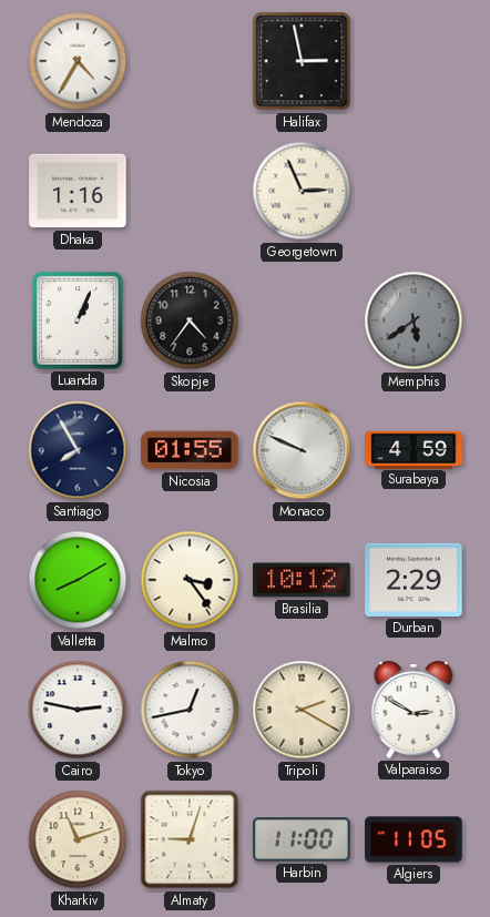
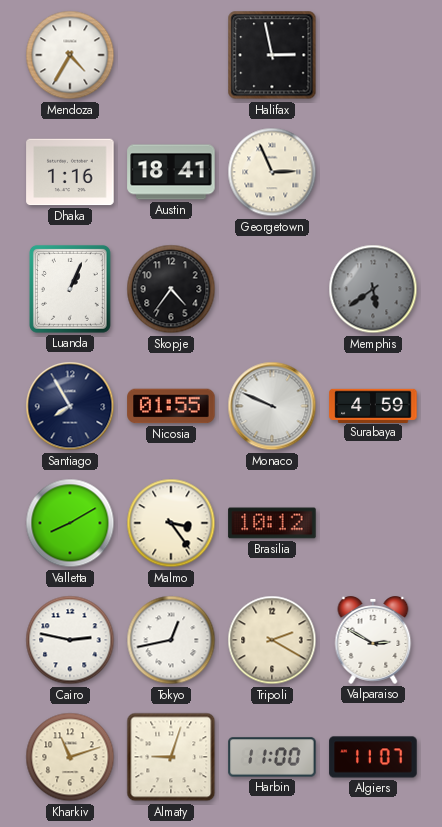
Austin: none -> 18:41 (171, 172)
Durban: 2:29 -> none (414, 580)
Algiers: 11:05 -> 11:07 (373, 757)
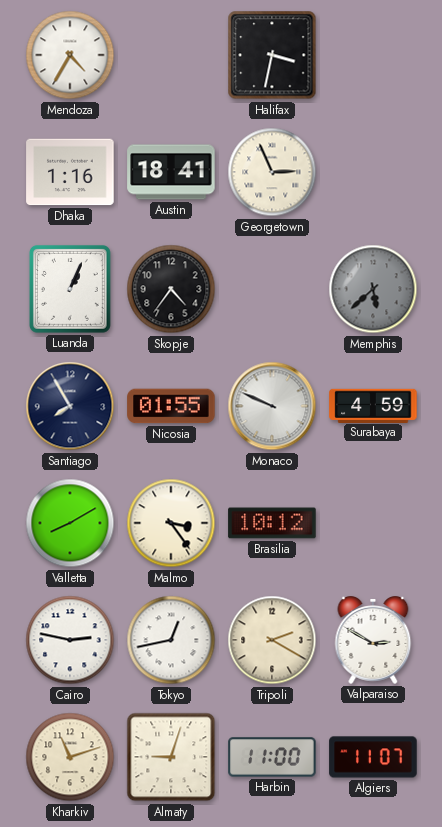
Halifax: 2:58 -> 3:32 (272, 55)
Memphis: 5:39 -> 5:38 (373, 289)
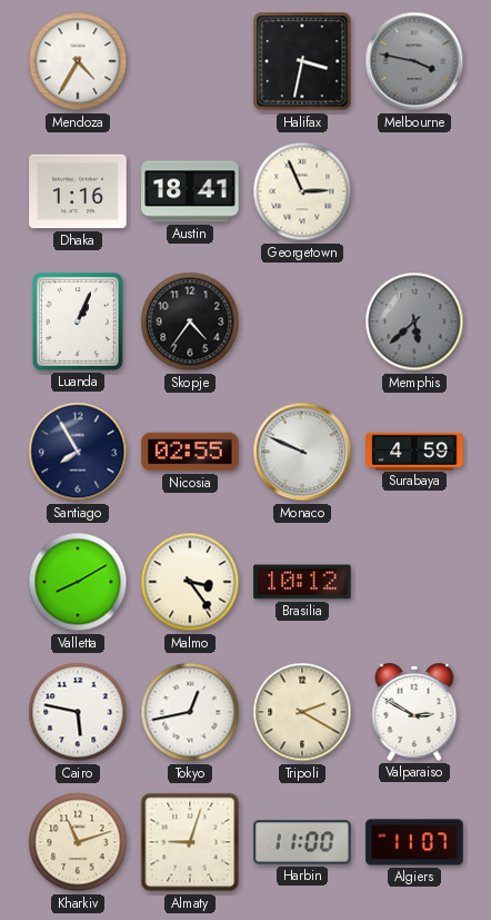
Melbourne: none -> 3:47 (414, 61)
Nicosia: 01:55 -> 02:55 (190, 452)
Cairo: 2:47 -> 5:47 (78, 712)
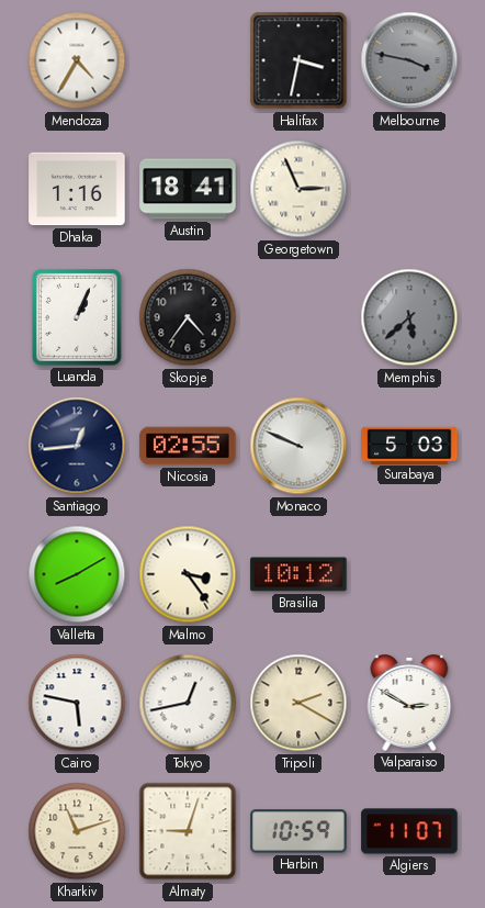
Santiago: 7:55 -> 12:44 (77, 446)
Surabaya: 4:59 -> 5:03 (409, 445)
Harbin: 11:00 -> 10:59 (298, 831)
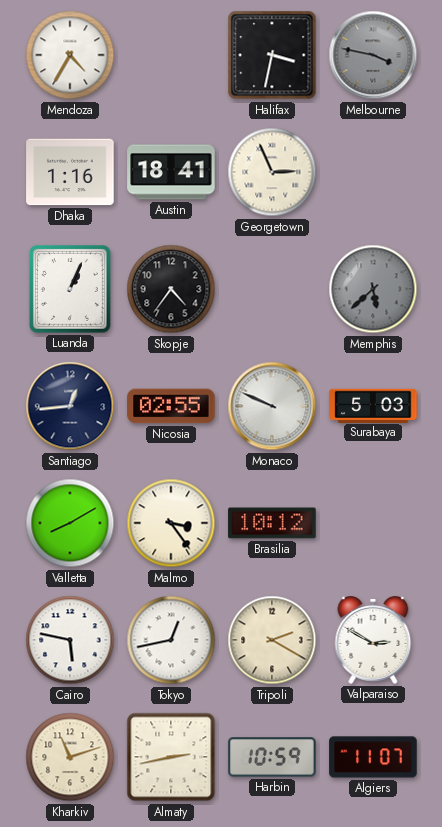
Almaty: 9:03 -> 2:43 (171, 757)
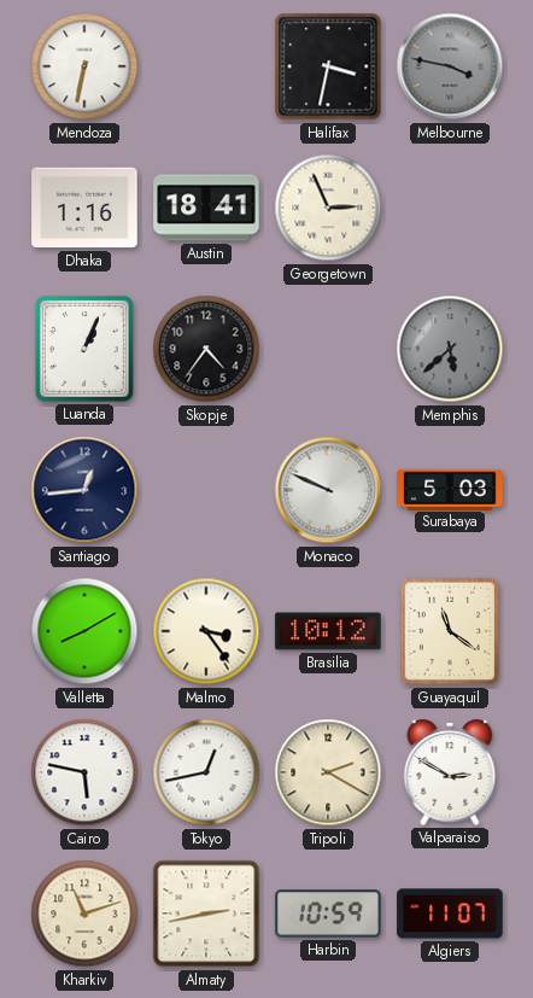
Mendoza: 4:35 -> 6:32 (84, 66)
Nicosia: 02:55 -> none (171, 406)
Guayaquil: none -> 11:21 (450, 631)
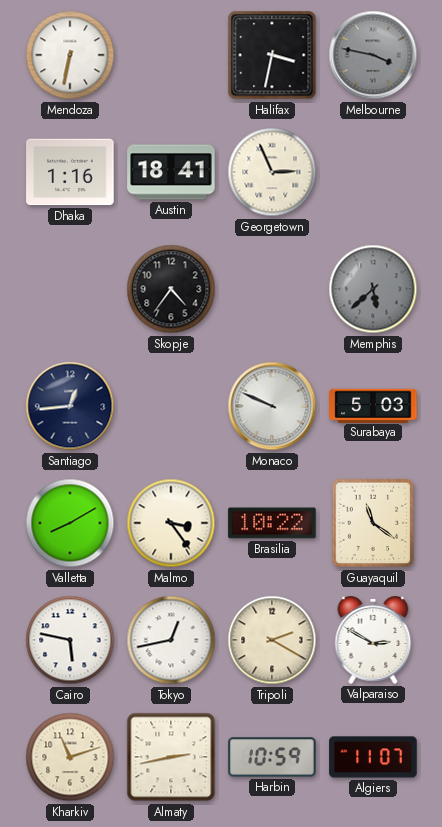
Luanda: 1:04 -> none (84, 349)
Brasilia: 10:12 -> 10:22 (272, 523)
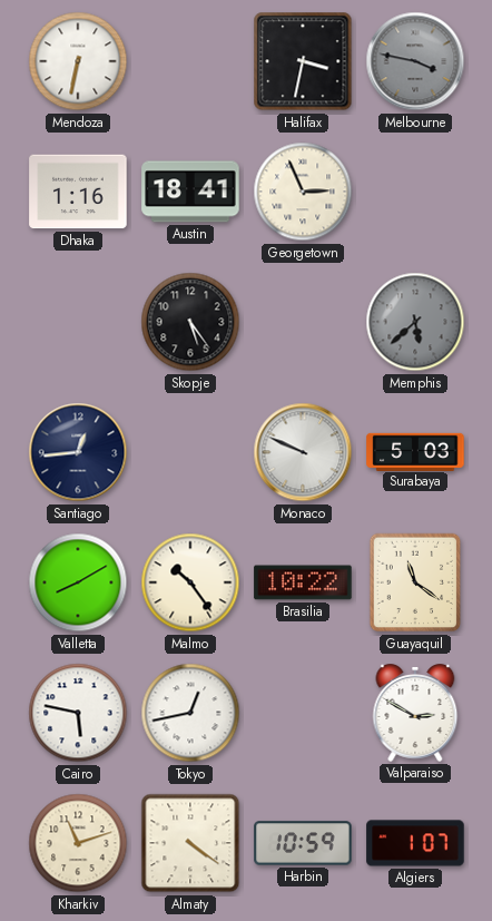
Skopje: 4:36 -> 5:24 (190, 322)
Malmo: 3:24 -> 10:24 (190, 582)
Tripoli: 2:20 -> none (272, 640)
Almaty: 2:43 -> 4:21 (190, 843)
Algiers: 11:07 -> 1:07 (415, 843)
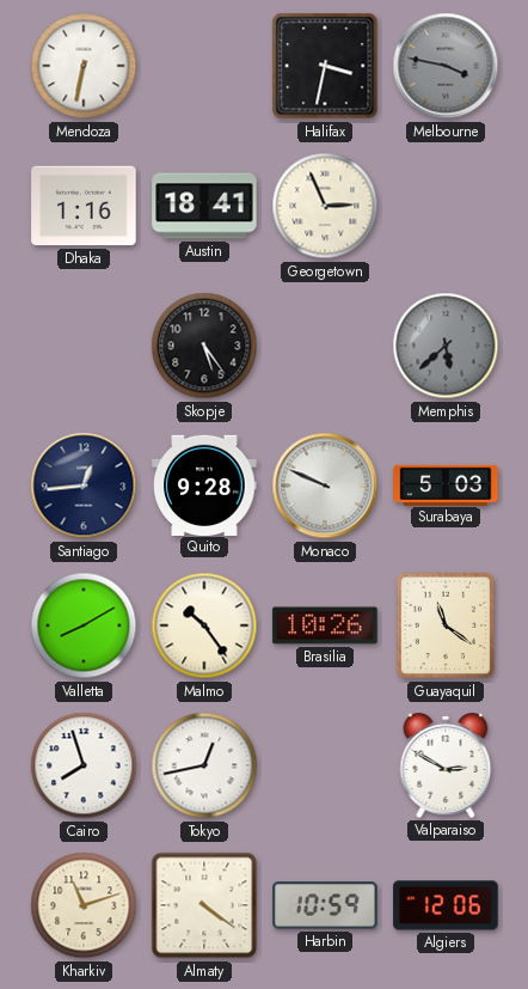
Quito: none -> 9:28 (204, 484)
Brasilia: 10:22 -> 10:26 (325, 625)
Cairo: 5:47 -> 7:57 (84, 765)
Algiers: 1:07 -> 12:06 (446, 905)
